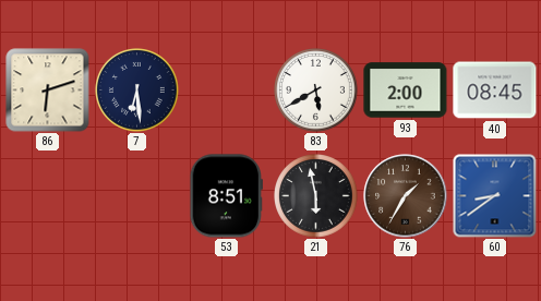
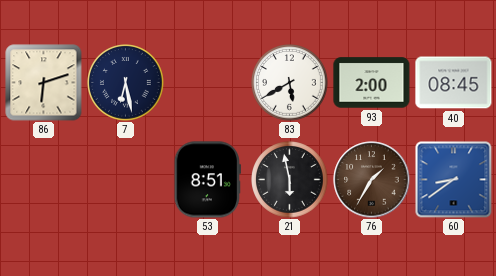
7: 6:29 -> 6:28 (126, 83)
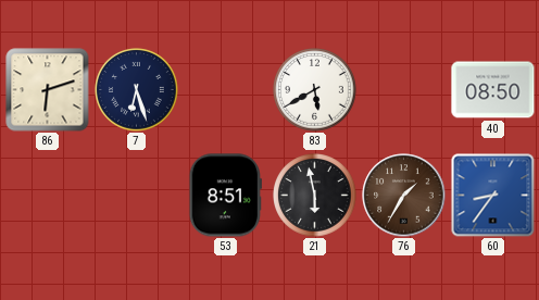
7: 6:28 -> 6:27 (137, 90)
93: 2:00 -> none (372, 83)
40: 08:45 -> 08:50 (493, 90)
60: 8:39 -> 8:36 (493, 196)
